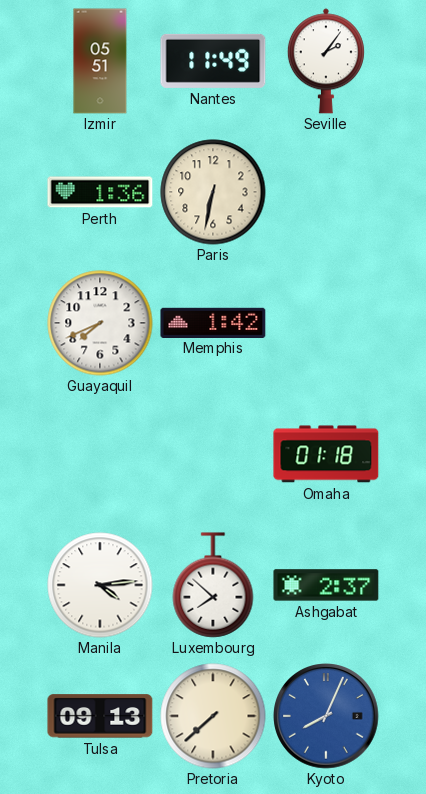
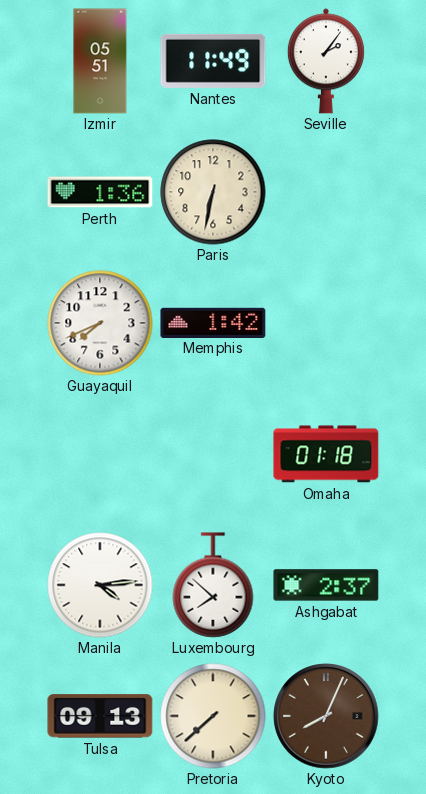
Kyoto dial: blue -> brown (326, 716)
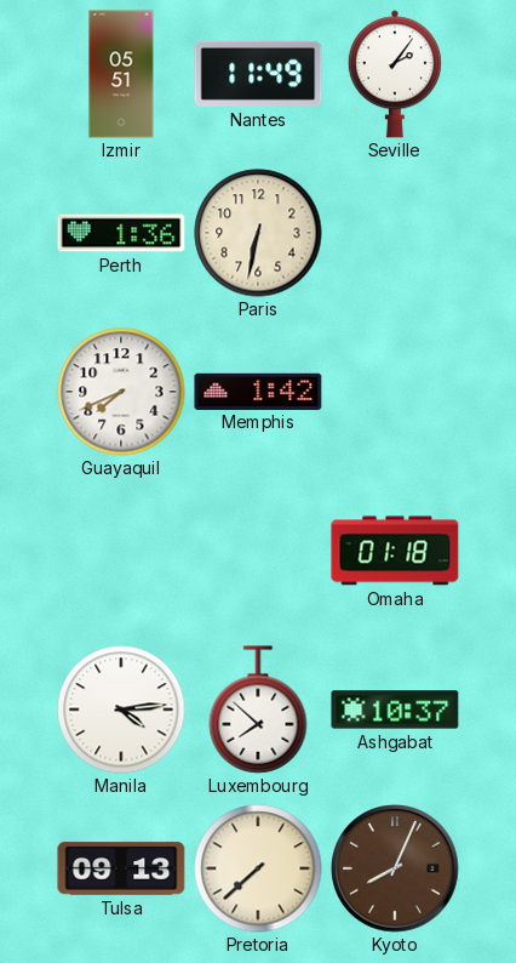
Ashgabat: 2:37 -> 10:37 (395, 710)
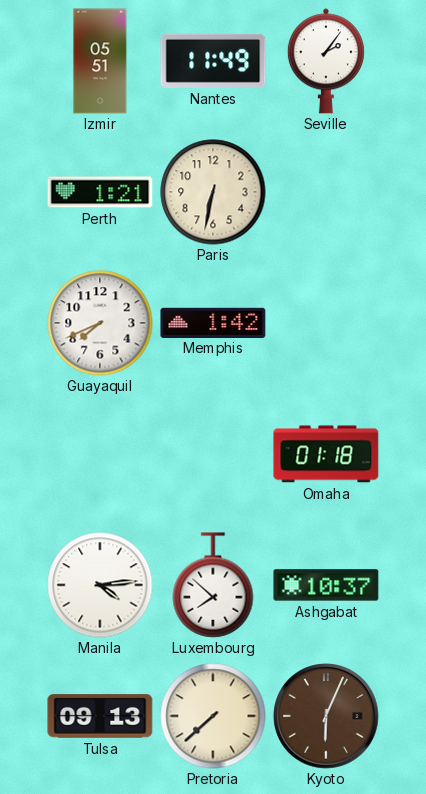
Perth: 1:36 -> 1:21 (100, 192)
Kyoto: 8:04 -> 6:04 (326, 716)
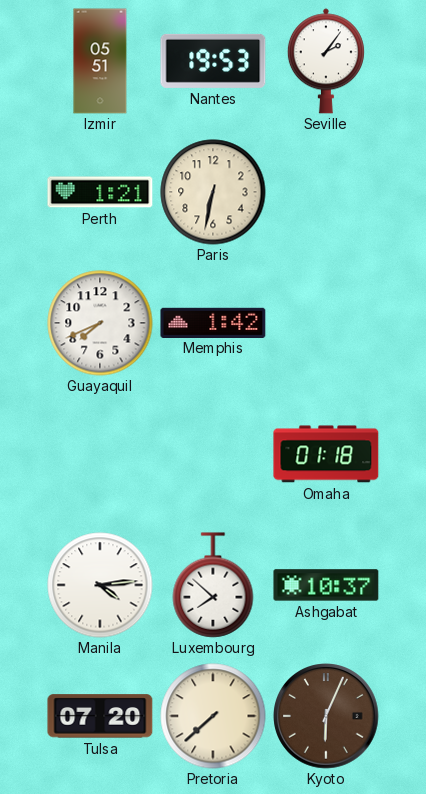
Nantes: 11:49 -> 19:53 (213, 61)
Tulsa: 09:13 -> 07:20 (100, 716)
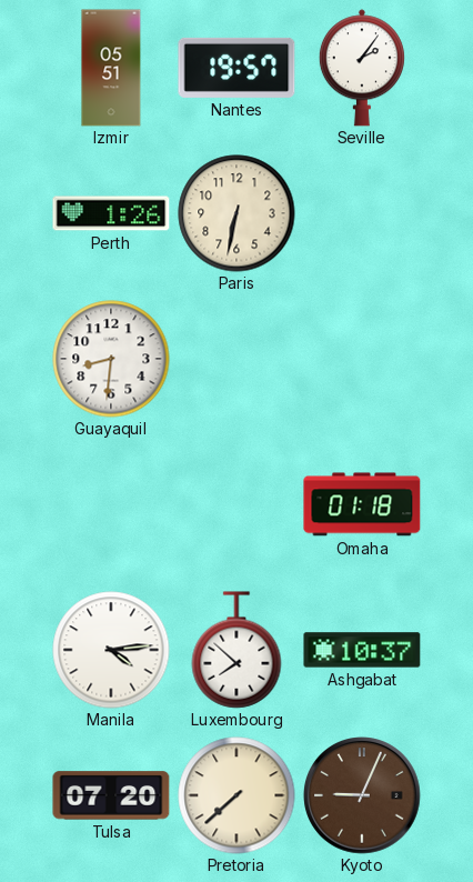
Nantes: 19:53 -> 19:57 (236, 68)
Perth: 1:21 -> 1:26 (111, 213)
Guayaquil: 7:41 -> 8:31 (111, 359)
Memphis: 1:42 -> none (213, 322)
Kyoto: 6:04 -> 9:04 (362, 795)
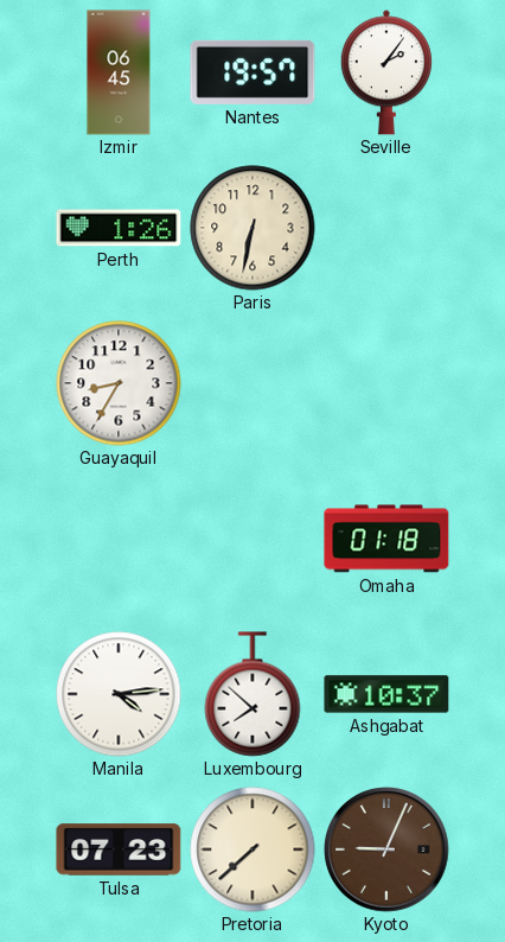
Izmir: 05:51 -> 06:45 (119, 72)
Guayaquil: 8:31 -> 8:35 (119, 383)
Tulsa: 07:20 -> 07:23 (119, 849)
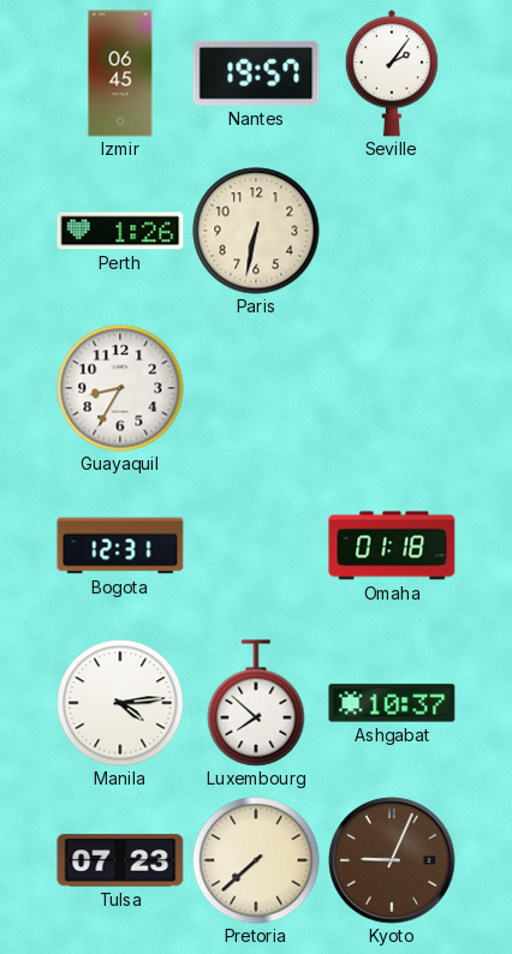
Bogota: none -> 12:31 (120, 545)
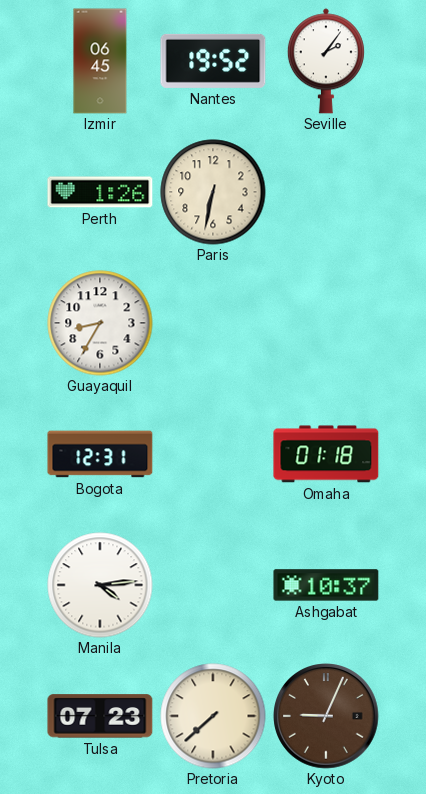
Nantes: 19:57 -> 19:52 (213, 61)
Luxembourg: 7:52 -> none (256, 703)
